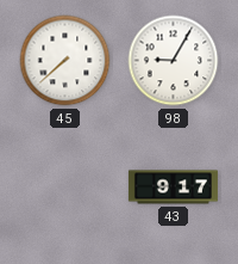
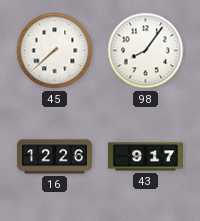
98: 9:05 -> 8:06 (146, 51)
16: none -> 12:26 (54, 157)
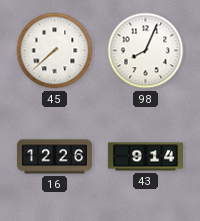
98: 8:06 -> 8:04 (146, 51)
43: 9:17 -> 9:14 (145, 157)
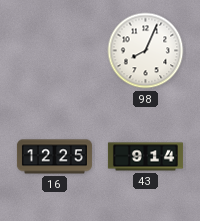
45: 7:38 -> none (55, 51)
16: 12:26 -> 12:25 (54, 157)
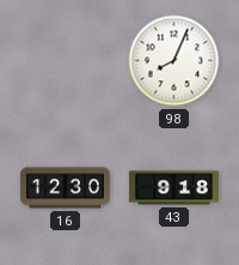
16: 12:25 -> 12:30 (65, 188)
43: 9:14 -> 9:18 (173, 188)
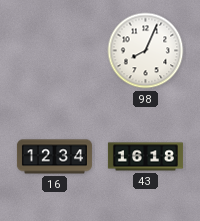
16: 12:30 -> 12:34 (54, 157)
43: 9:18 -> 16:18 (145, 157)
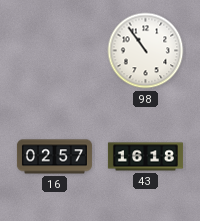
98: 8:04 -> 10:54 (146, 51)
16: 12:34 -> 02:57 (54, 157)
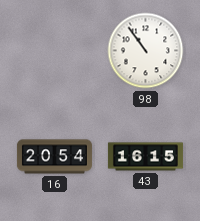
16: 02:57 -> 20:54 (54, 157)
43: 16:18 -> 16:15 (145, 157)
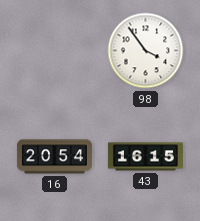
98: 10:54 -> 3:54 (146, 51)
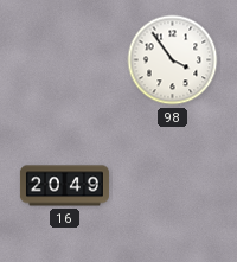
16: 20:54 -> 20:49 (64, 186)
43: 16:15 -> none (145, 157)
